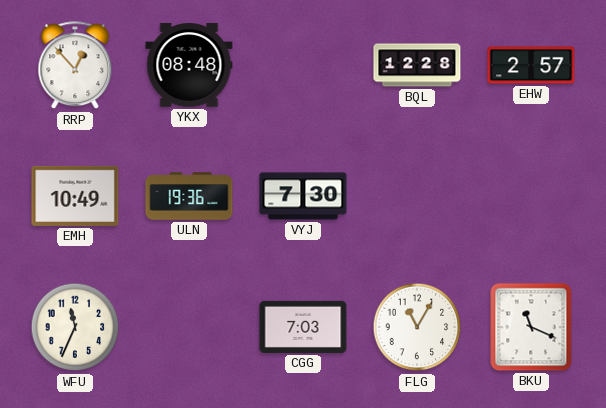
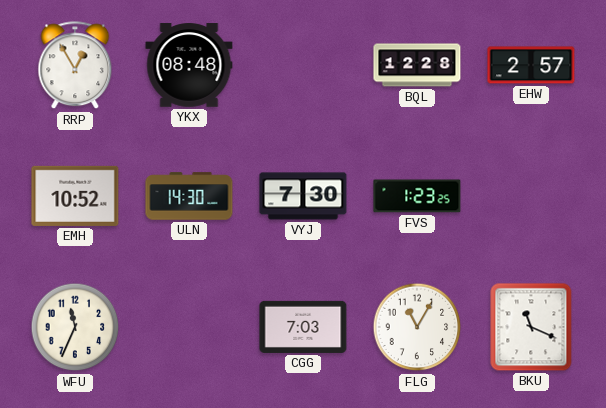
RRP: 12:53 -> 12:55 (75, 66)
EMH: 10:49 -> 10:52 (75, 196)
ULN: 19:36 -> 14:30 (189, 196)
FVS: none -> 1:23 (417, 196)
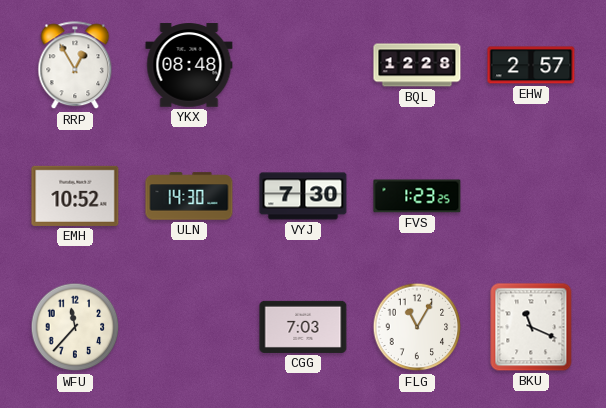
WFU: 11:34 -> 11:37 (75, 327)
